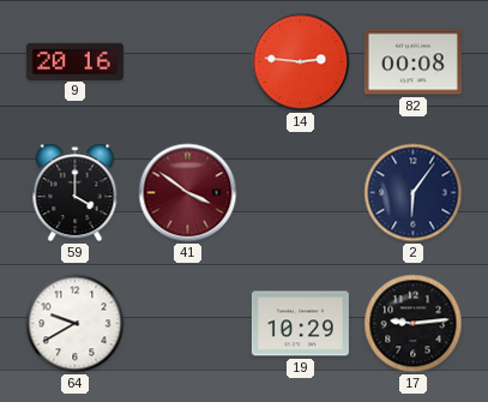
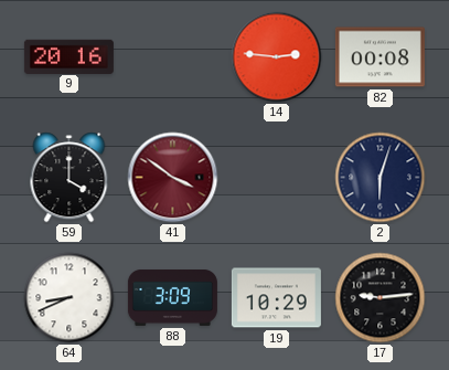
2: 6:06 -> 6:03 (381, 178)
64: 9:40 -> 8:41 (70, 298)
88: none -> 3:09 (172, 297)
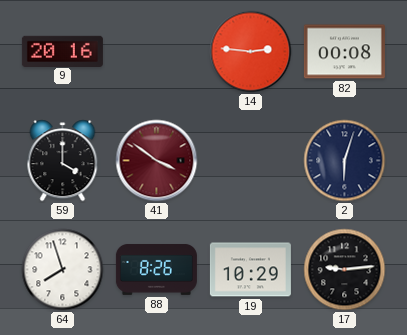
64: 8:41 -> 7:57 (63, 270)
88: 3:09 -> 8:26 (156, 269)
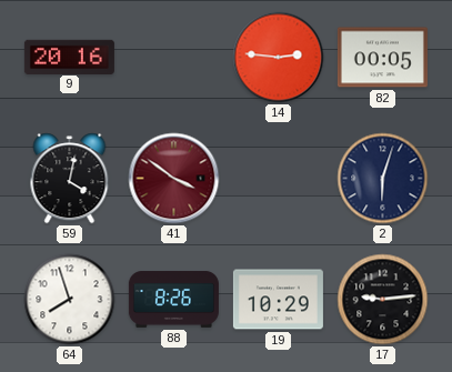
82: 00:08 -> 00:05 (382, 58)
59: 4:00 -> 4:02 (70, 179)
